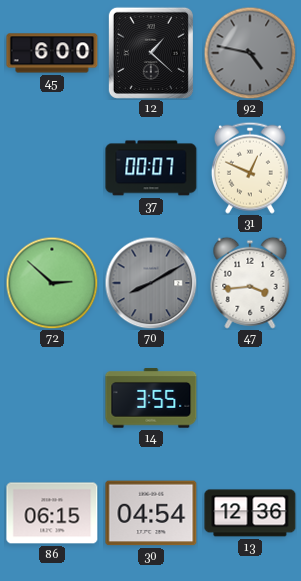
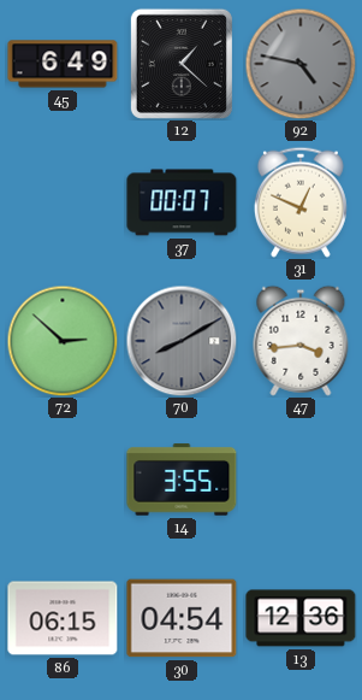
45: 6:00 -> 6:49 (63, 64)
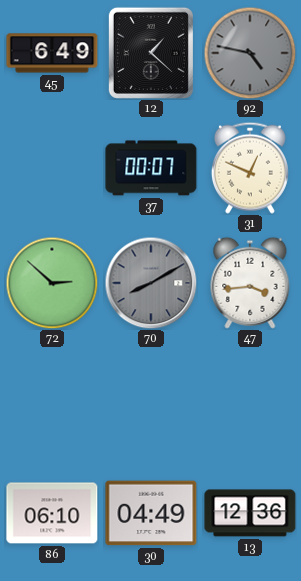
14: 3:55 -> none (182, 480)
86: 06:15 -> 06:10 (52, 513)
30: 04:54 -> 04:49 (151, 513)
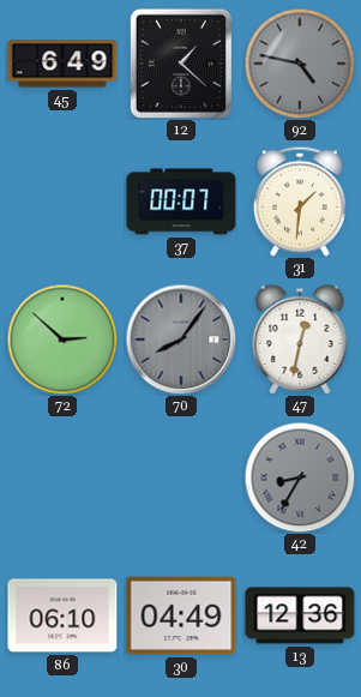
31: 12:49 -> 1:31 (300, 202)
70: 8:10 -> 8:06 (181, 340)
47: 3:44 -> 12:32 (300, 340)
42: none -> 8:35 (300, 477)
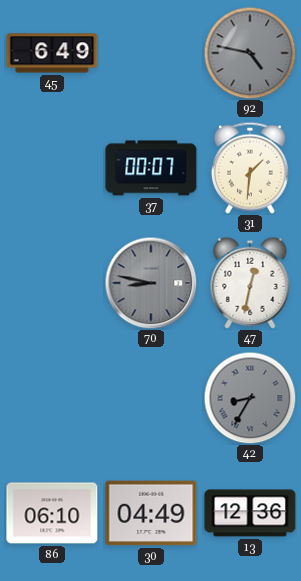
12: 1:22 -> none (181, 64)
72: 2:52 -> none (62, 340)
70: 8:06 -> 8:47 (151, 283)
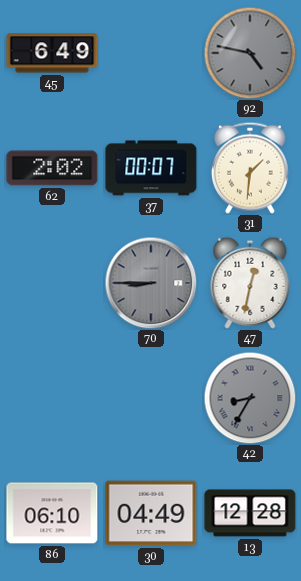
62: none -> 2:02 (52, 168)
70: 8:47 -> 8:45 (151, 283)
13: 12:36 -> 12:28 (250, 513)
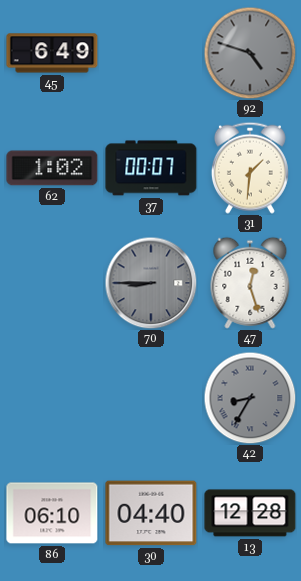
92: 4:47 -> 4:48 (250, 53)
62: 2:02 -> 1:02 (52, 168)
47: 12:32 -> 12:27 (250, 283)
30: 04:49 -> 04:40 (151, 513)
